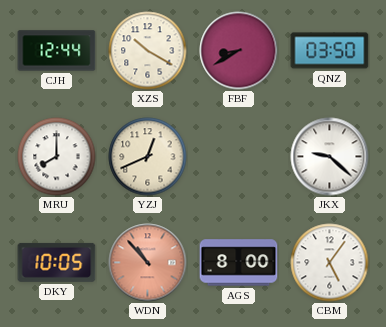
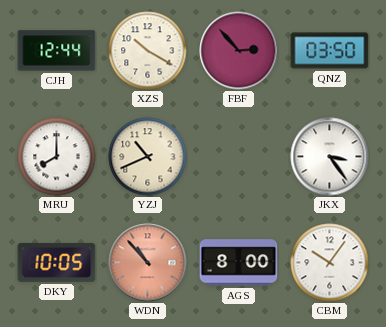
FBF: 8:40 -> 2:53 (239, 51)
YZJ: 12:41 -> 10:41 (148, 157)
JKX: 9:22 -> 3:24 (330, 157)
CBM: 5:06 -> 10:06 (330, 263)
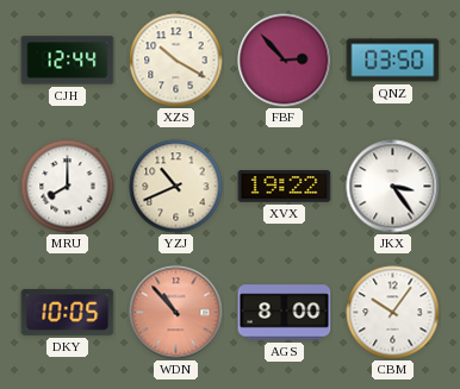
XVX: none -> 19:22 (285, 187)
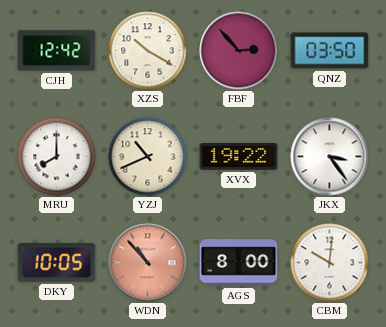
CJH: 12:44 -> 12:42 (57, 51)
CBM: 10:06 -> 10:01 (330, 263)
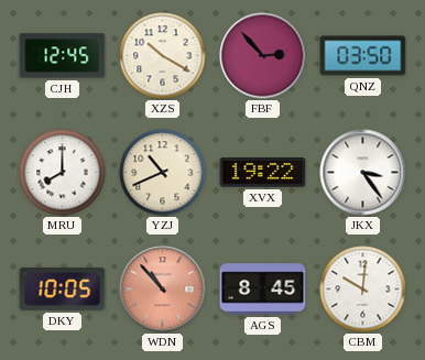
CJH: 12:42 -> 12:45 (63, 56)
AGS: 8:00 -> 8:45 (263, 290)
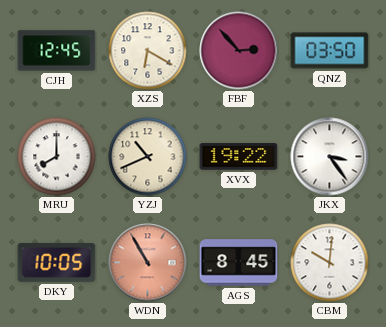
XZS: 10:20 -> 6:20 (148, 51)
WDN: 10:53 -> 10:55 (148, 263)
